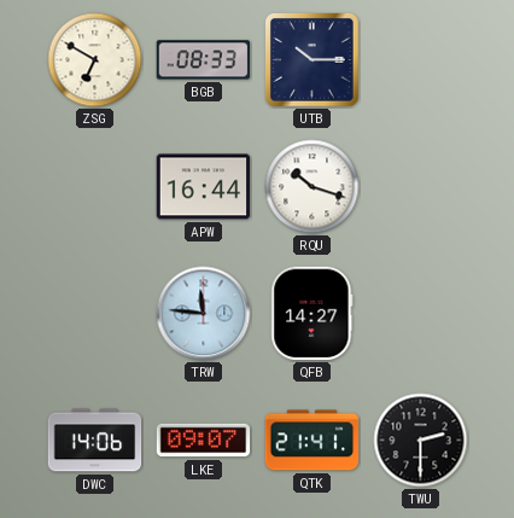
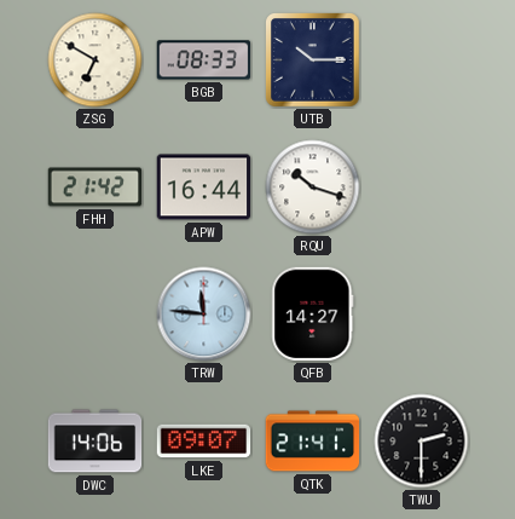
FHH: none -> 21:42 (96, 188)
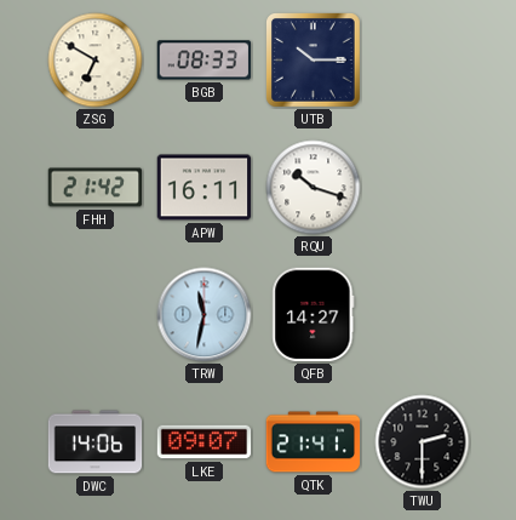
APW: 16:44 -> 16:11 (205, 188)
TRW: 11:46 -> 11:32 (205, 315)
